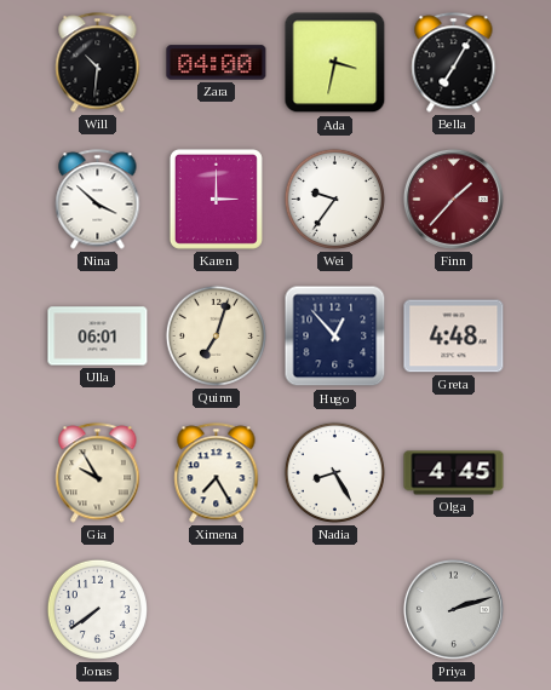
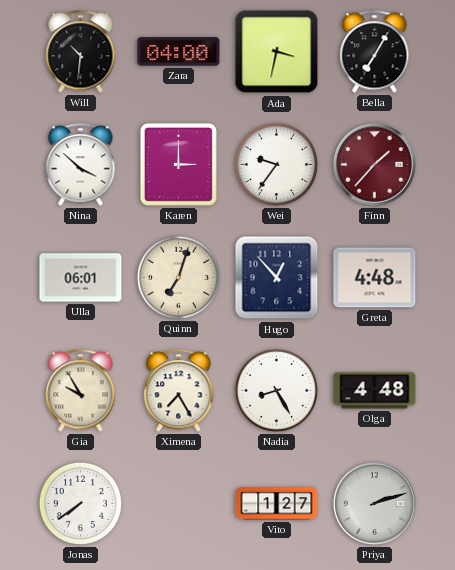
Olga: 4:45 -> 4:48 (375, 391)
Vito: none -> 1:27 (277, 504)
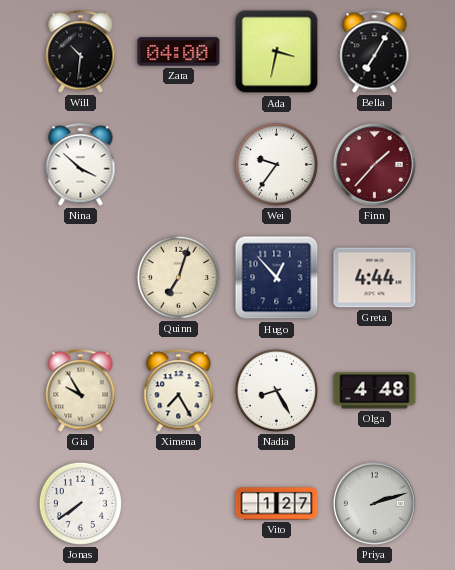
Karen: 3:00 -> none (178, 164)
Ulla: 06:01 -> none (81, 278)
Greta: 4:48 -> 4:44 (375, 278)
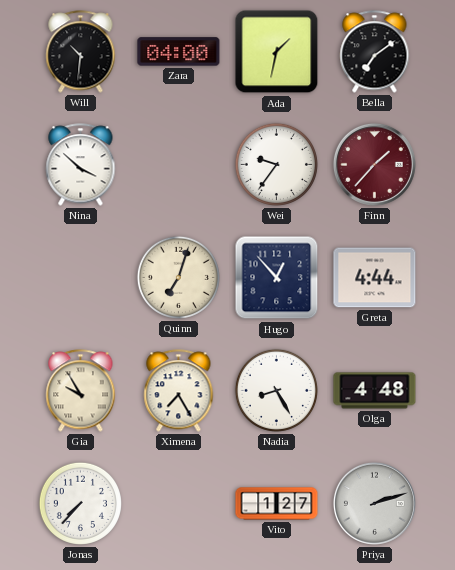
Ada: 3:32 -> 1:32 (277, 52)
Bella: 7:05 -> 7:09 (375, 52)
Jonas: 7:39 -> 7:37 (80, 503)
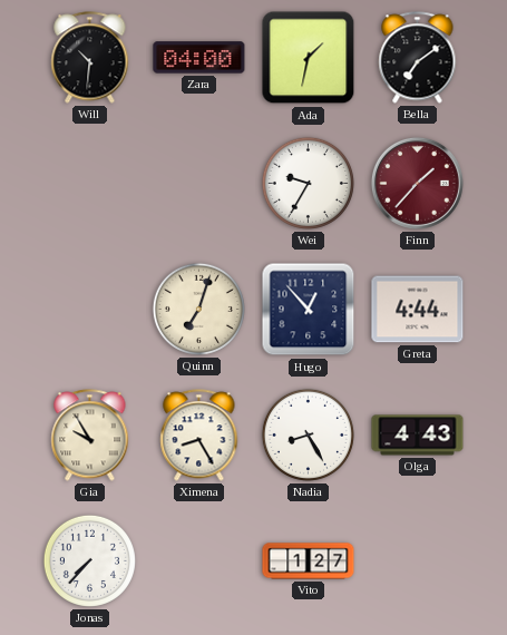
Nina: 3:52 -> none (81, 165)
Wei: 9:36 -> 9:35 (308, 183)
Ximena: 7:25 -> 8:25 (199, 436)
Olga: 4:48 -> 4:43 (418, 436)
Priya: 2:12 -> none (374, 503)
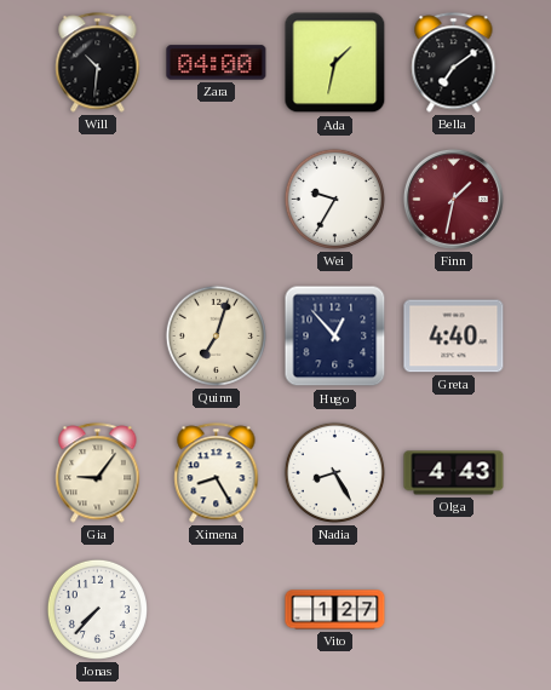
Finn: 1:37 -> 1:32 (453, 199)
Greta: 4:44 -> 4:40 (454, 337)
Gia: 9:55 -> 9:06 (98, 473)
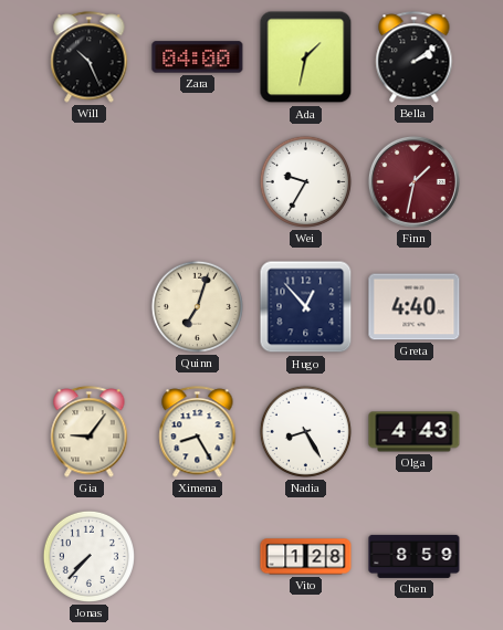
Will: 10:31 -> 10:26 (90, 57)
Bella: 7:09 -> 2:09 (415, 57)
Vito: 1:27 -> 1:28 (306, 557)
Chen: none -> 8:59 (415, 556)
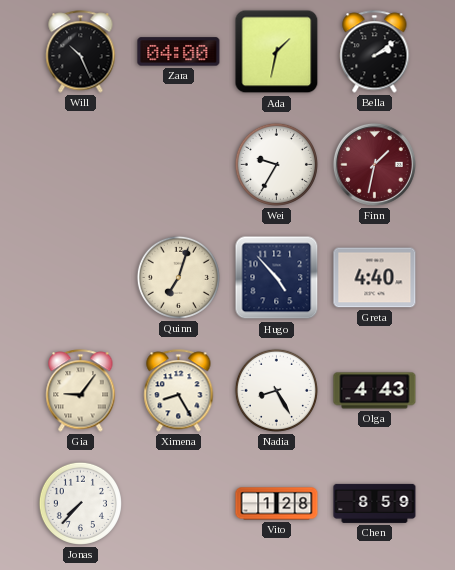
Hugo: 12:53 -> 4:53 (277, 278)
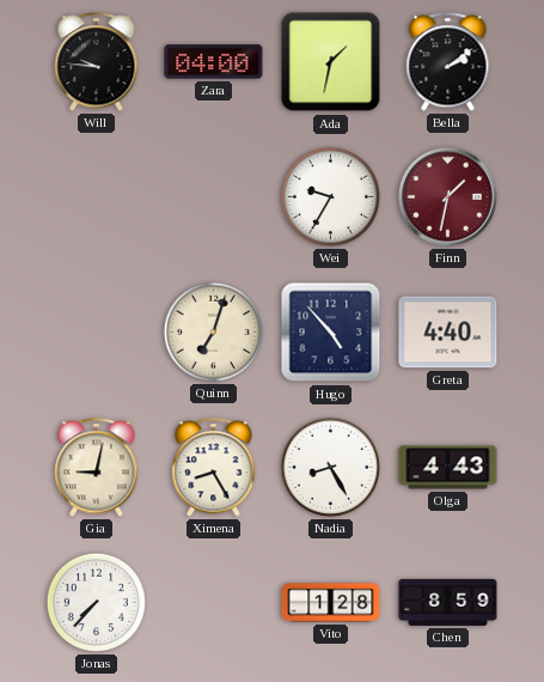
Will: 10:26 -> 9:46 (97, 62)
Gia: 9:06 -> 9:02 (97, 468)
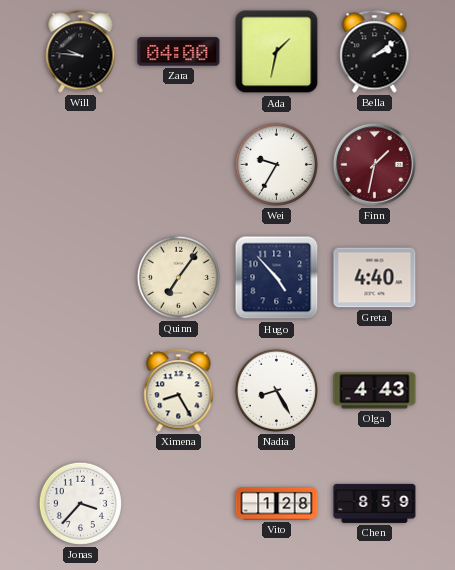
Quinn: 7:03 -> 7:06 (178, 277)
Gia: 9:02 -> none (97, 468)
Jonas: 7:37 -> 3:37 (80, 503)
